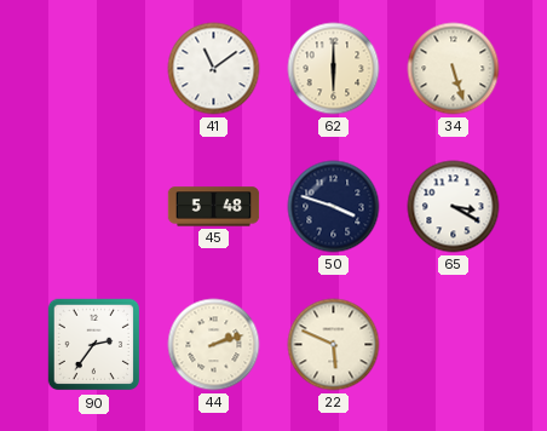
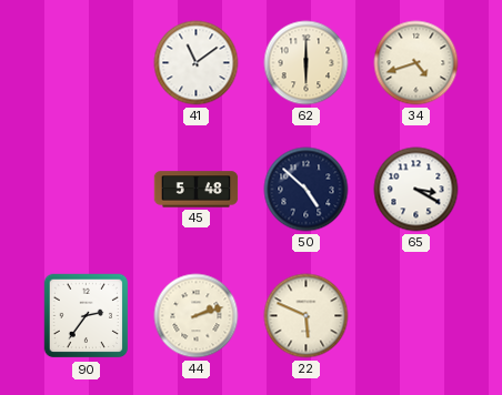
34: 5:27 -> 4:42 (416, 63)
50: 3:48 -> 4:52 (307, 190)
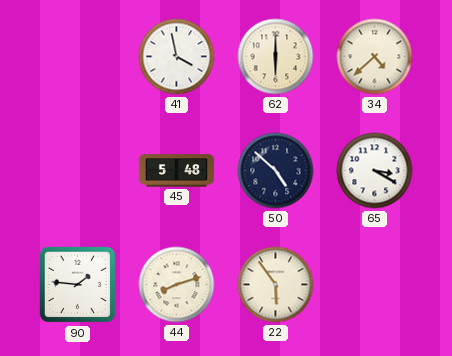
41: 11:09 -> 3:58 (177, 57)
34: 4:42 -> 4:38 (375, 57)
90: 2:36 -> 1:46 (78, 285)
44: 2:12 -> 8:12 (177, 285)
22: 5:49 -> 5:54 (276, 285)
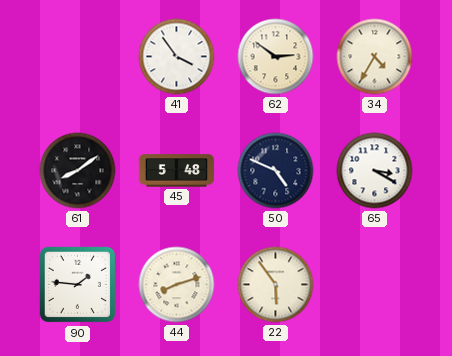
41: 3:58 -> 3:54 (177, 57)
62: 6:00 -> 2:51 (276, 57)
34: 4:38 -> 4:35 (375, 57)
61: none -> 8:09 (78, 171)
50: 4:52 -> 4:49 (276, 171)
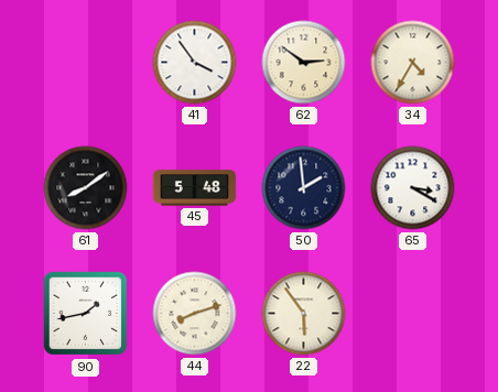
50: 4:49 -> 1:59 (304, 188)
90: 1:46 -> 1:43 (86, 314)
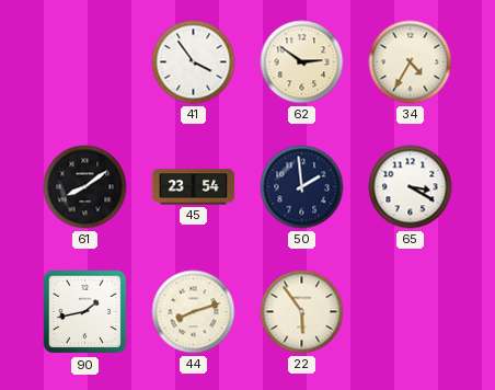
45: 5:48 -> 23:54 (194, 187)
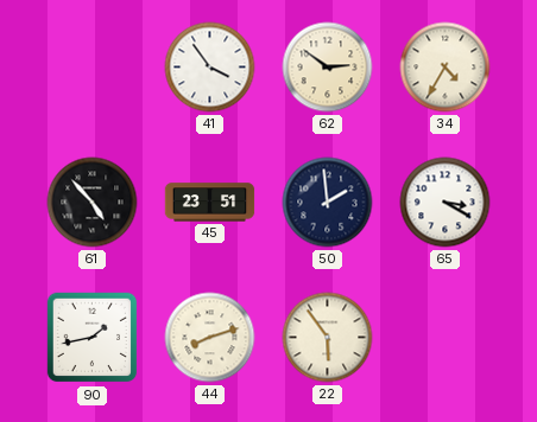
61: 8:09 -> 4:53 (93, 203)
45: 23:54 -> 23:51 (210, 203)
